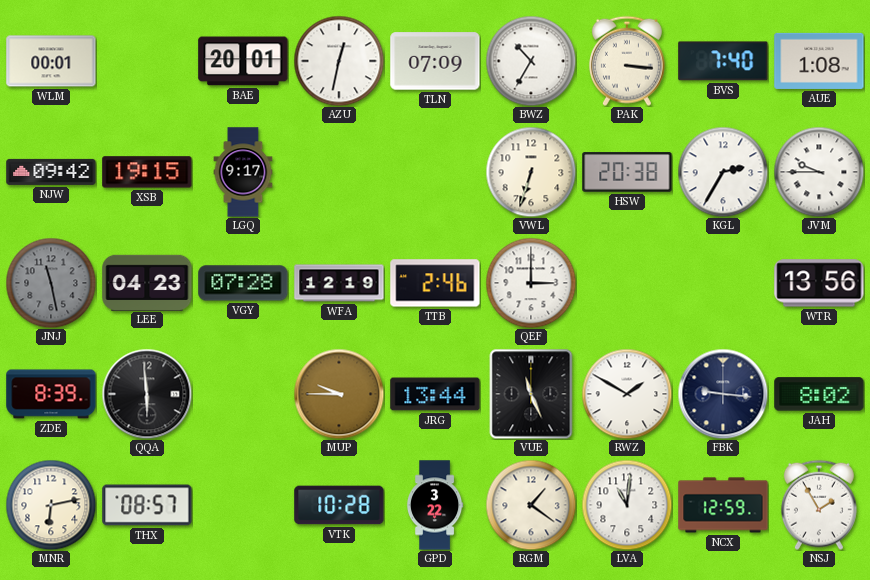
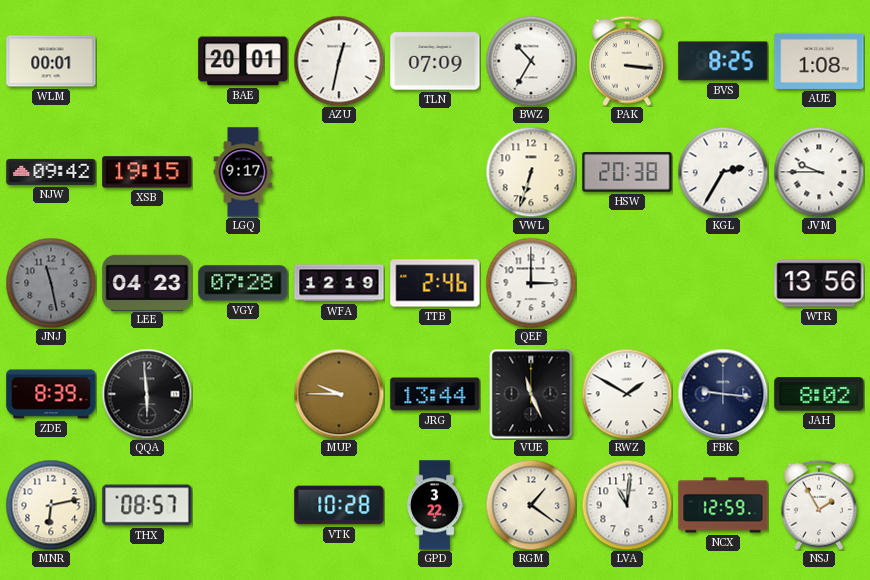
BVS: 7:40 -> 8:25 (723, 61)
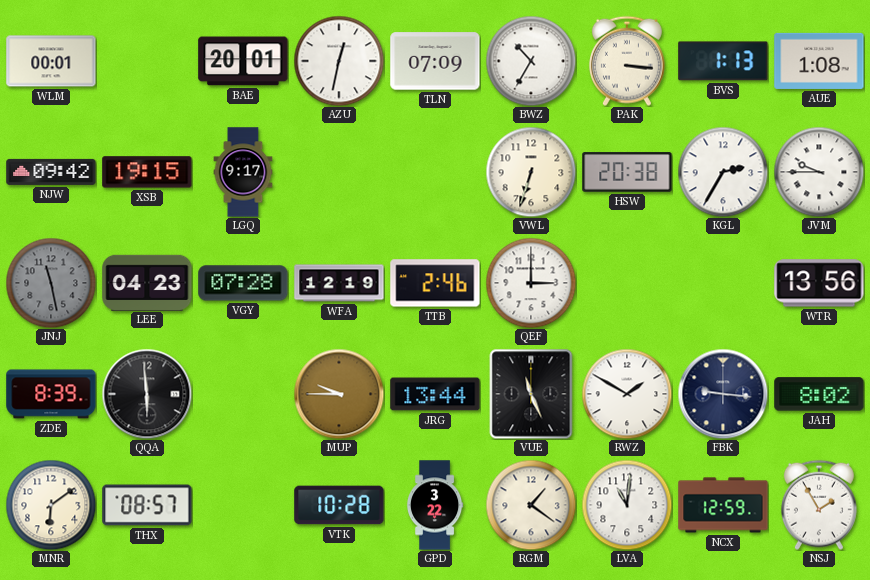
BVS: 8:25 -> 1:13 (723, 61)
MNR: 6:13 -> 6:09 (51, 505)
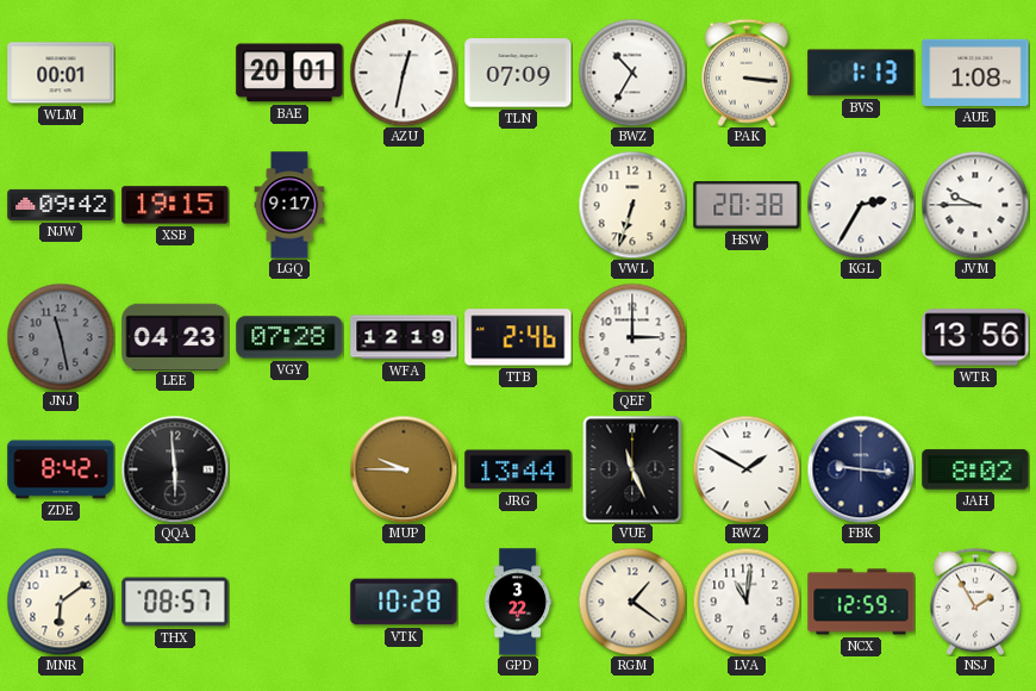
ZDE: 8:39 -> 8:42 (61, 469)
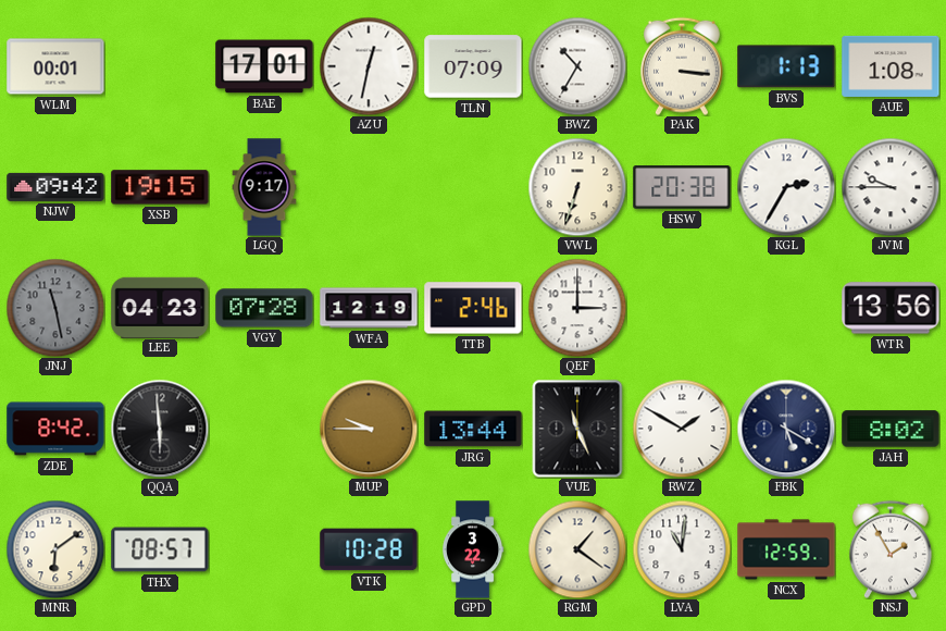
BAE: 20:01 -> 17:01 (264, 66)
FBK: 9:16 -> 5:20 (786, 429)
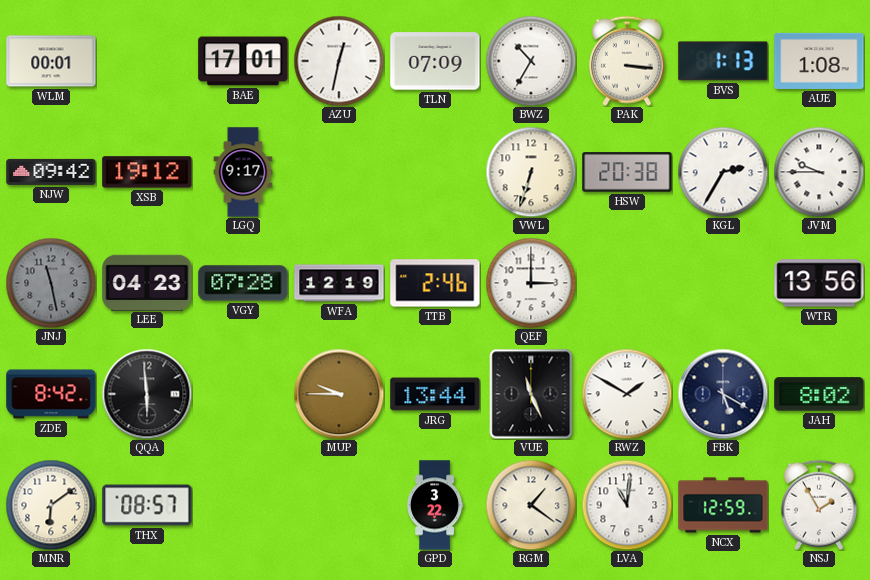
XSB: 19:15 -> 19:12 (147, 172)
VTK: 10:28 -> none (369, 549)
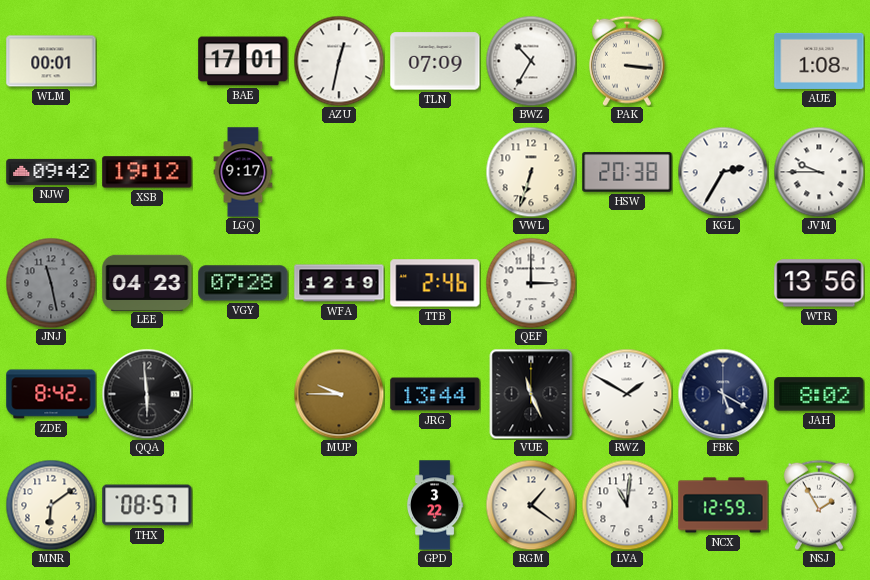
BVS: 1:13 -> none (723, 61)
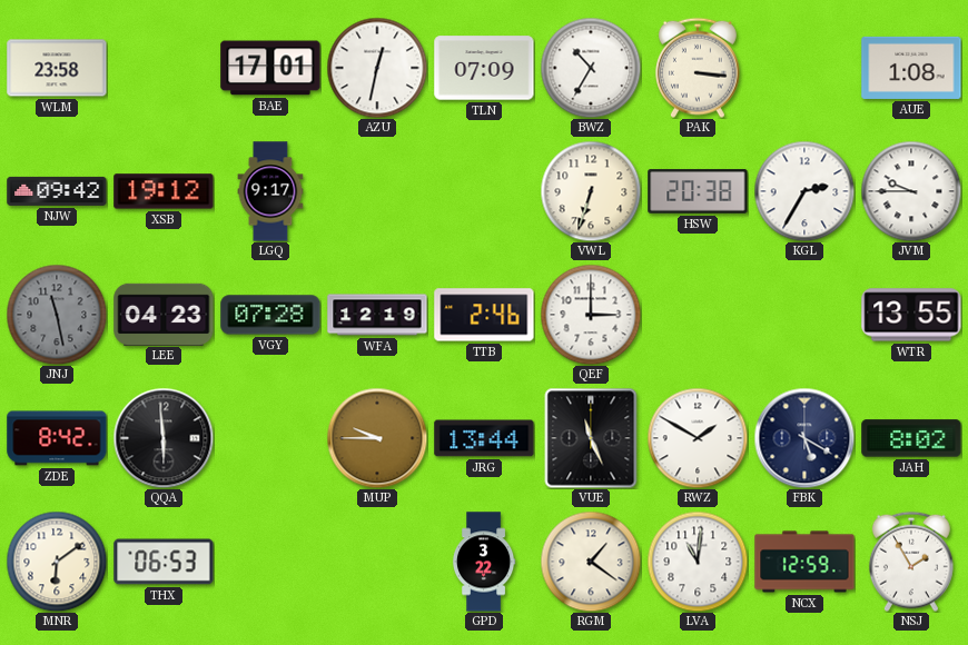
WLM: 00:01 -> 23:58 (57, 68)
WTR: 13:56 -> 13:55 (911, 315)
THX: 08:57 -> 06:53 (164, 562)
